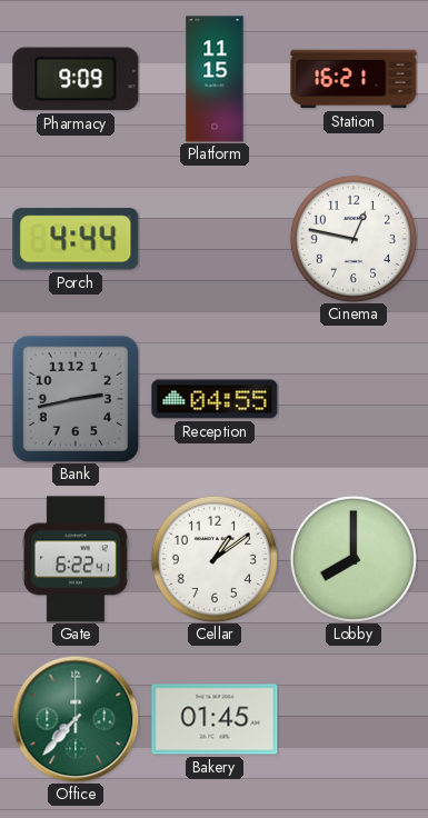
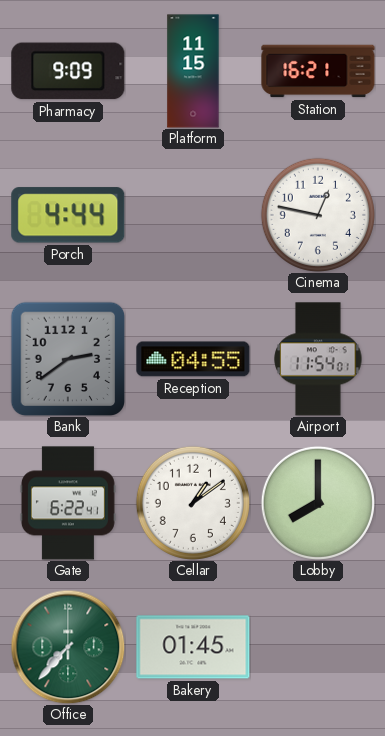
Bank: 2:43 -> 2:39 (68, 359)
Airport: none -> 11:54 (318, 359)
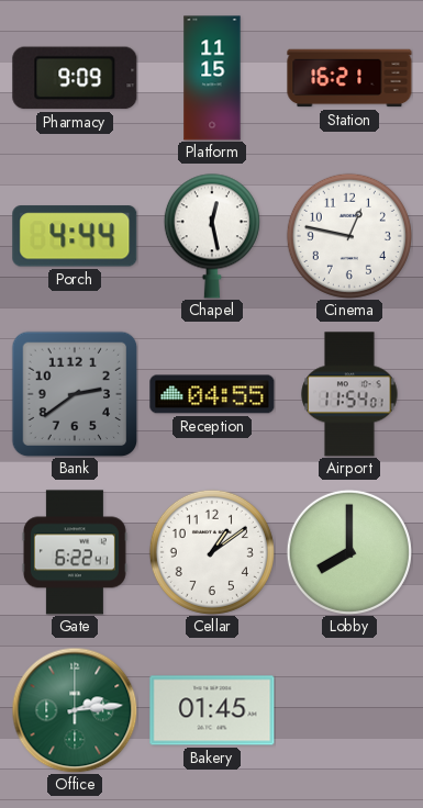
Chapel: none -> 12:28 (212, 236)
Office: 7:37 -> 2:14 (75, 710)
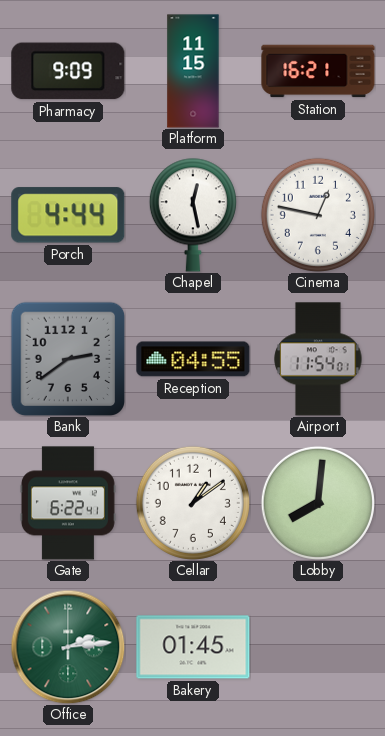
Lobby: 8:00 -> 8:01 (318, 503)
